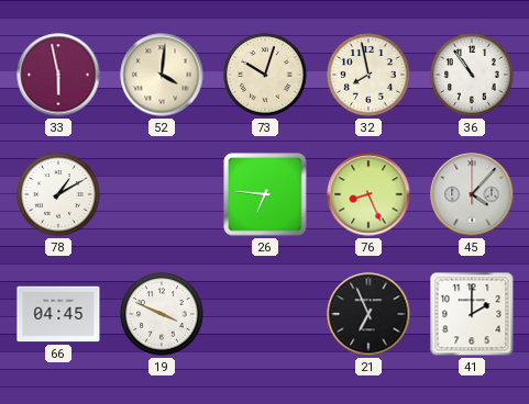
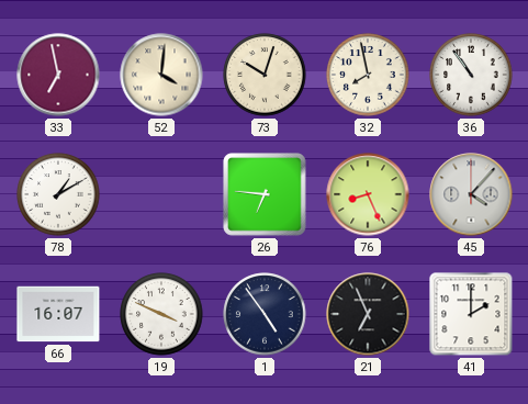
33: 5:58 -> 6:58 (58, 75)
66: 04:45 -> 16:07 (58, 314)
1: none -> 4:54 (265, 314)
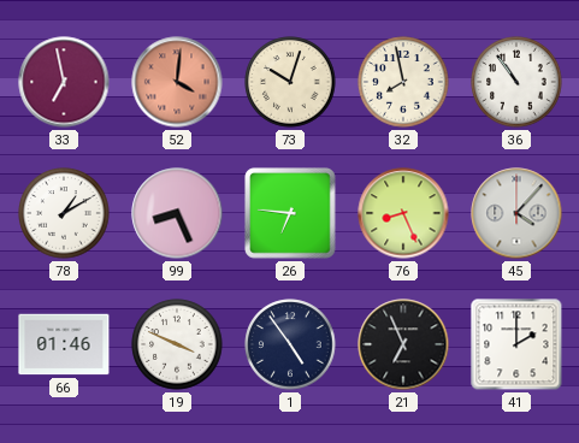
52 dial: cream -> salmon (177, 82)
99: none -> 8:26 (177, 213)
66: 16:07 -> 01:46 (64, 344)
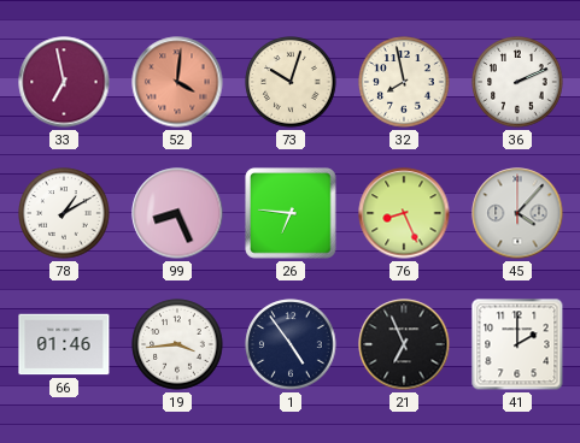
36: 10:54 -> 2:11 (517, 82)
19: 3:49 -> 3:44 (177, 344)
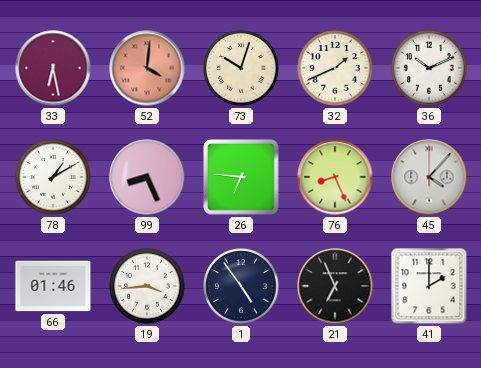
33: 6:58 -> 6:28 (53, 68)
32: 7:58 -> 1:41 (335, 68)
36: 2:11 -> 10:11 (429, 68)
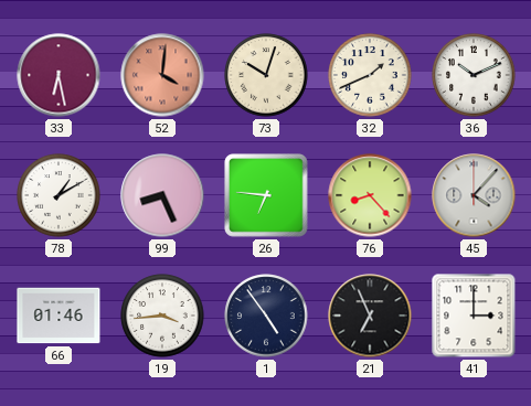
76: 8:26 -> 8:23 (370, 195)
41: 2:00 -> 3:00 (474, 316)
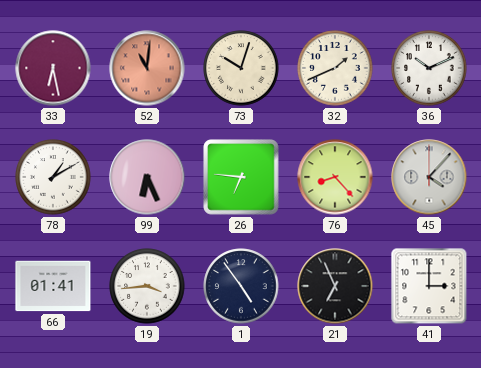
52: 4:01 -> 11:01 (147, 68)
99: 8:26 -> 6:26 (147, 177)
66: 01:46 -> 01:41 (53, 286)
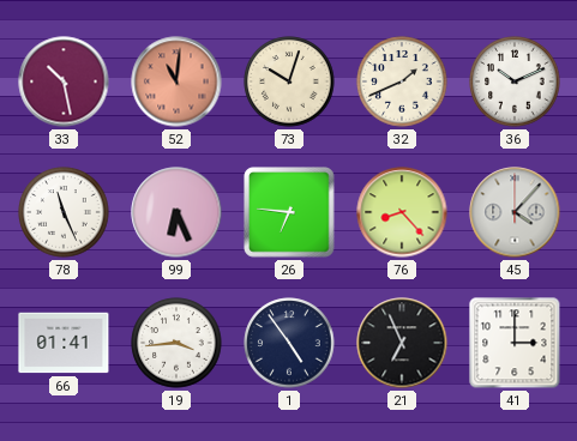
33: 6:28 -> 10:28 (64, 81)
78: 1:10 -> 11:26 (64, 212)
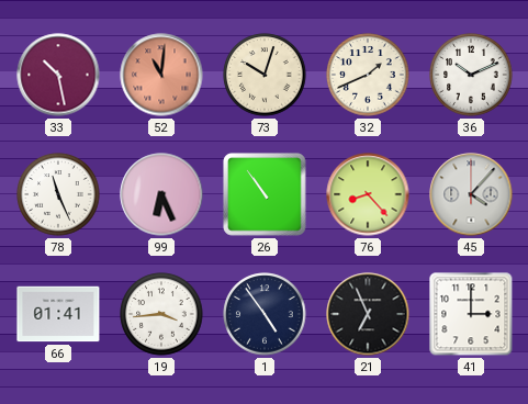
26: 6:46 -> 10:54 (265, 194)
